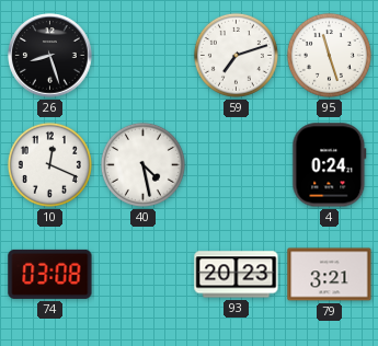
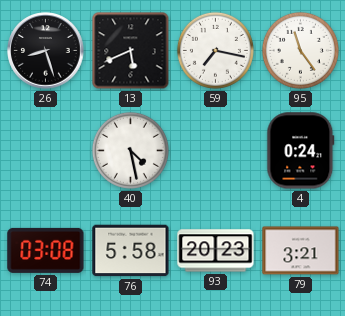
13: none -> 5:41 (131, 51)
59: 7:12 -> 7:17 (215, 50)
95: 11:27 -> 11:24 (300, 50)
10: 12:19 -> none (49, 164)
76: none -> 5:58 (131, 251)
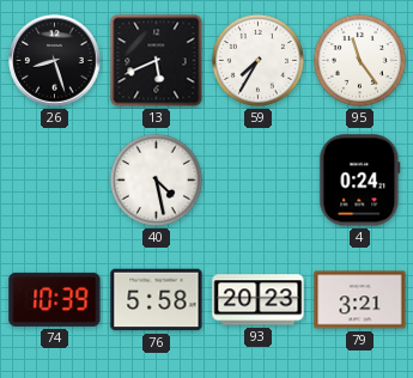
59: 7:17 -> 7:35 (257, 60)
74: 03:08 -> 10:39 (55, 299)
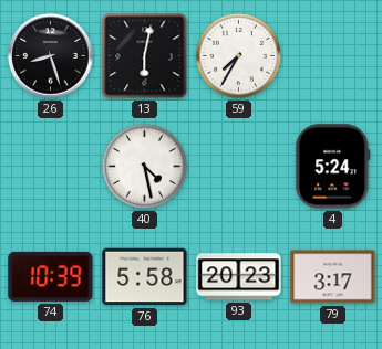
13: 5:41 -> 6:02 (145, 56)
95: 11:24 -> none (359, 60)
4: 0:24 -> 5:24 (333, 167)
79: 3:21 -> 3:17 (333, 277)
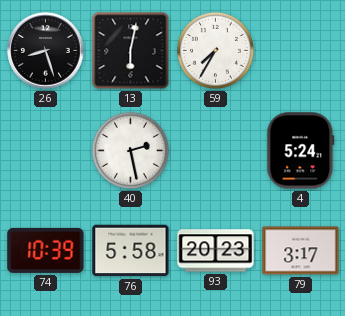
40: 4:28 -> 2:28 (130, 150)
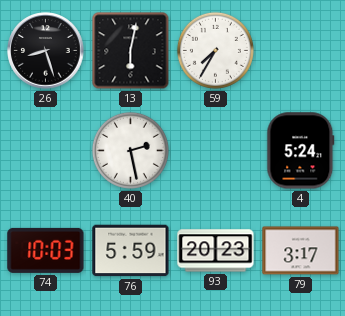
74: 10:39 -> 10:03 (46, 250)
76: 5:58 -> 5:59 (131, 251)
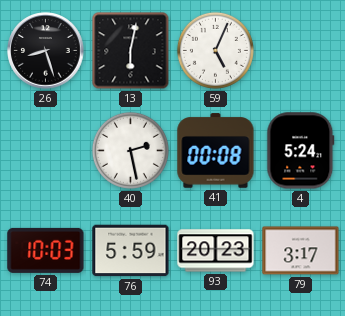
59: 7:35 -> 5:04 (215, 50)
41: none -> 00:08 (216, 151)
